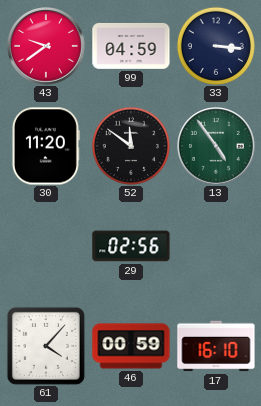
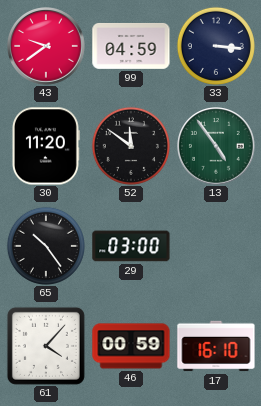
65: none -> 10:24 (46, 246)
29: 02:56 -> 03:00 (131, 246)
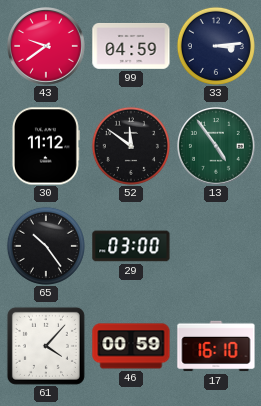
33: 3:16 -> 3:14 (216, 46)
30: 11:20 -> 11:12 (45, 146)
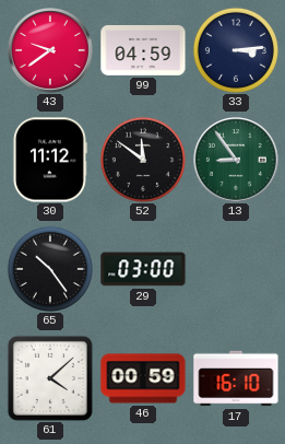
13: 4:54 -> 8:54 (237, 161)
61: 4:07 -> 4:08 (50, 378)
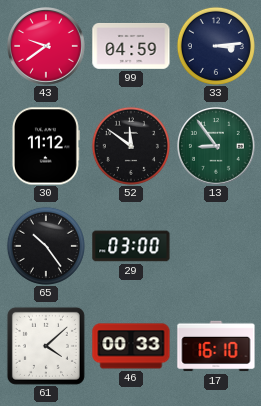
46: 00:59 -> 00:33 (131, 346)
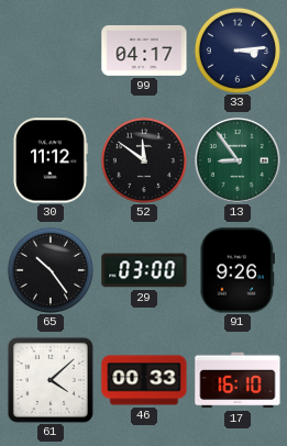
43: 9:39 -> none (47, 47)
99: 04:59 -> 04:17 (144, 51)
91: none -> 9:26 (238, 270)
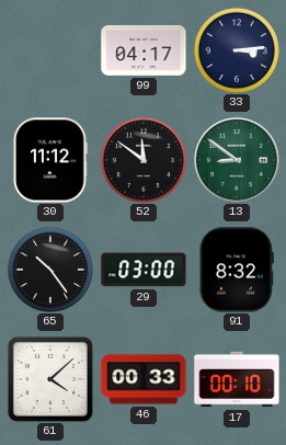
13: 8:54 -> 8:51 (238, 161)
91: 9:26 -> 8:32 (237, 270)
17: 16:10 -> 00:10 (237, 379)
